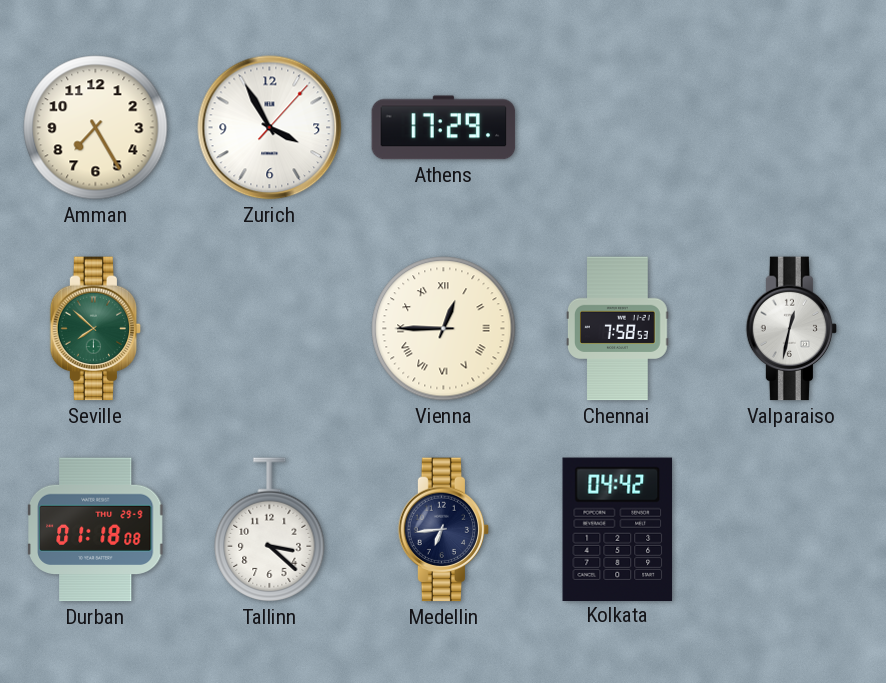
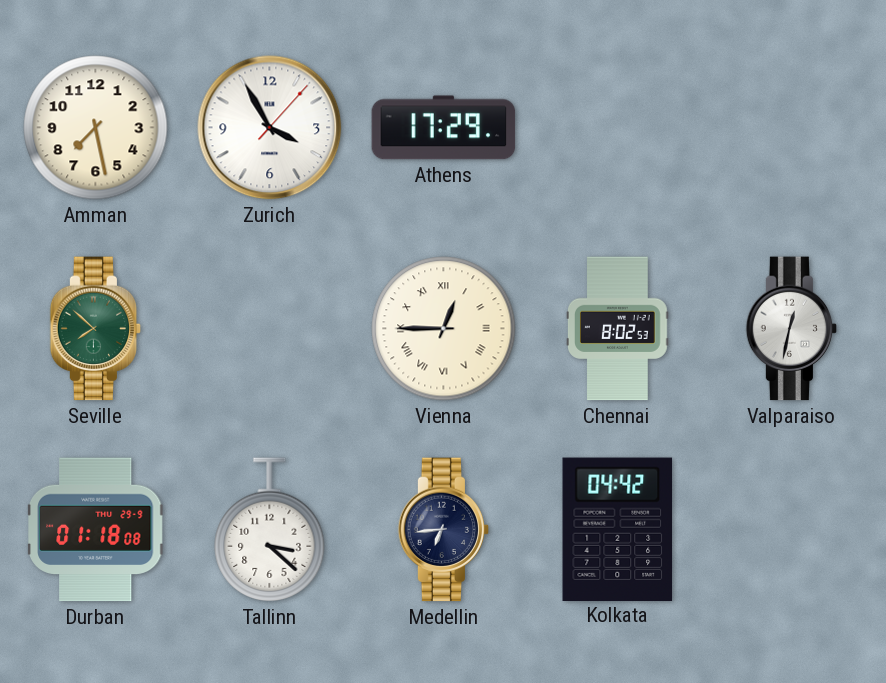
Amman: 7:25 -> 7:28 (96, 128)
Chennai: 7:58 -> 8:02 (618, 329)
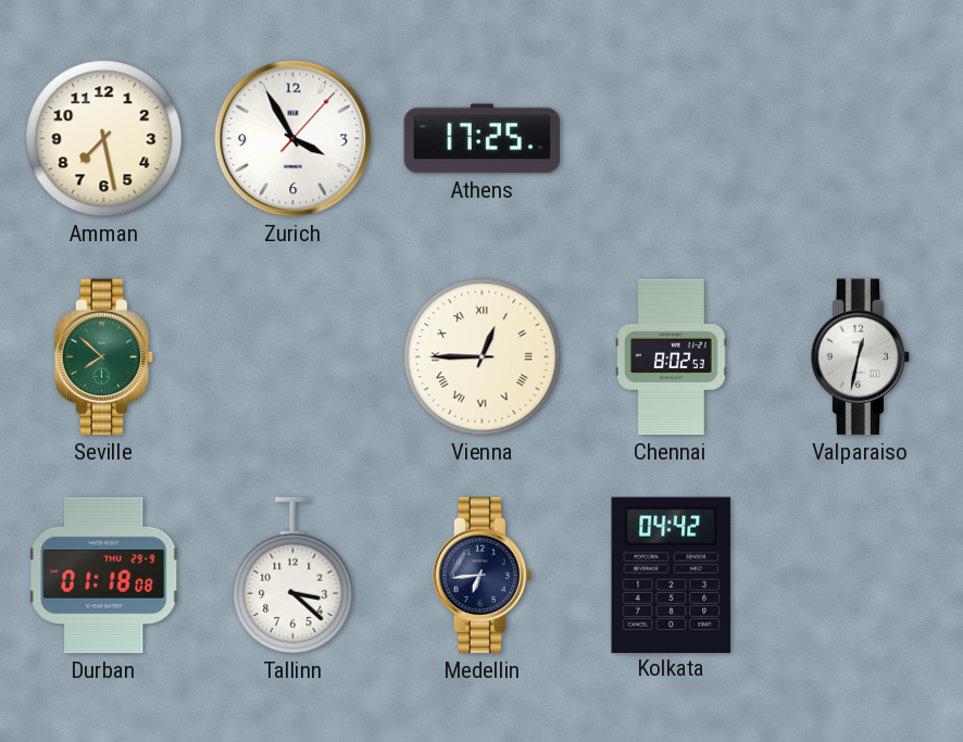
Athens: 17:29 -> 17:25 (483, 139)
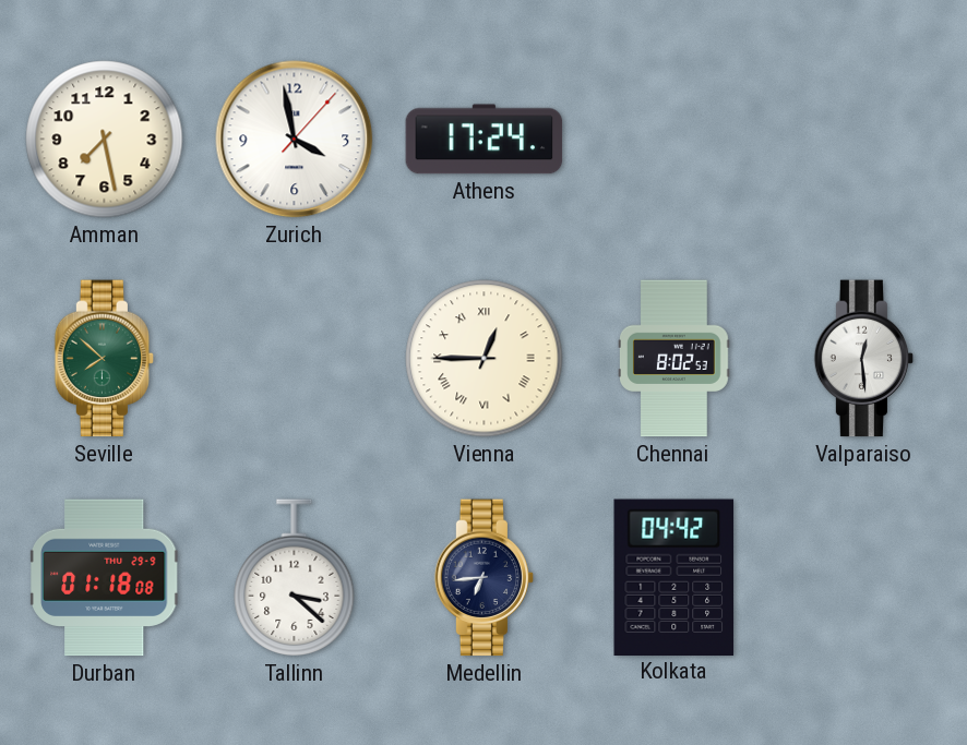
Zurich: 3:55 -> 3:58 (295, 140)
Athens: 17:25 -> 17:24 (485, 140)
Valparaiso: 12:32 -> 12:29 (864, 359)
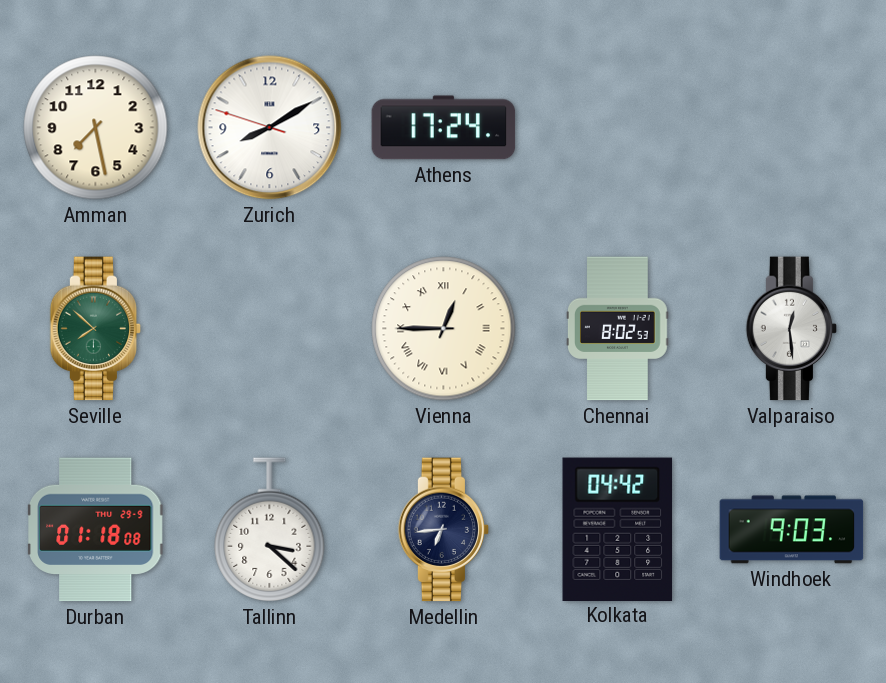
Zurich: 3:58 -> 8:09 (270, 128)
Windhoek: none -> 9:03 (792, 530)
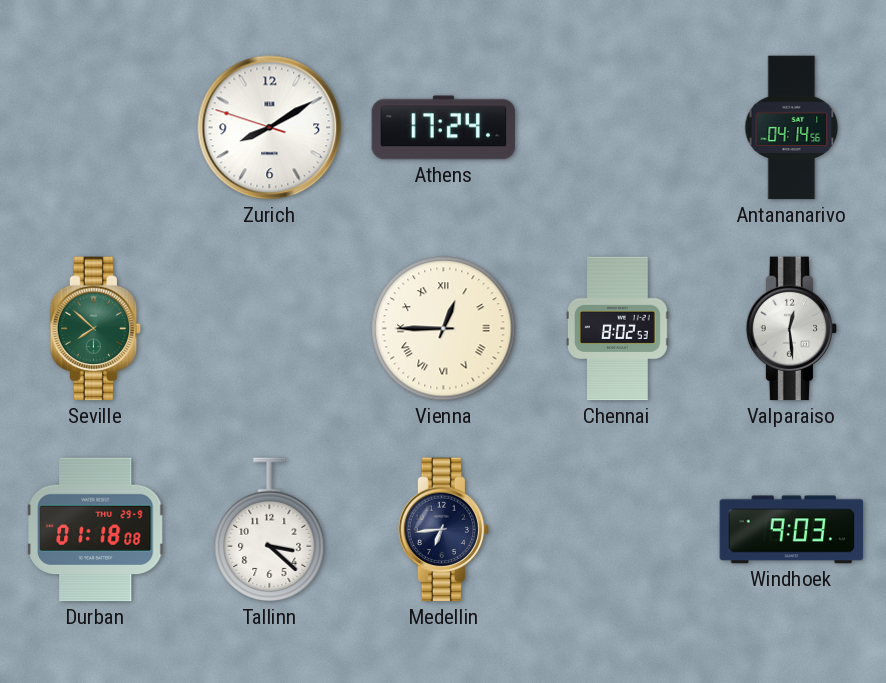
Amman: 7:28 -> none (96, 128)
Antananarivo: none -> 04:14 (792, 128)
Kolkata: 04:42 -> none (618, 529)
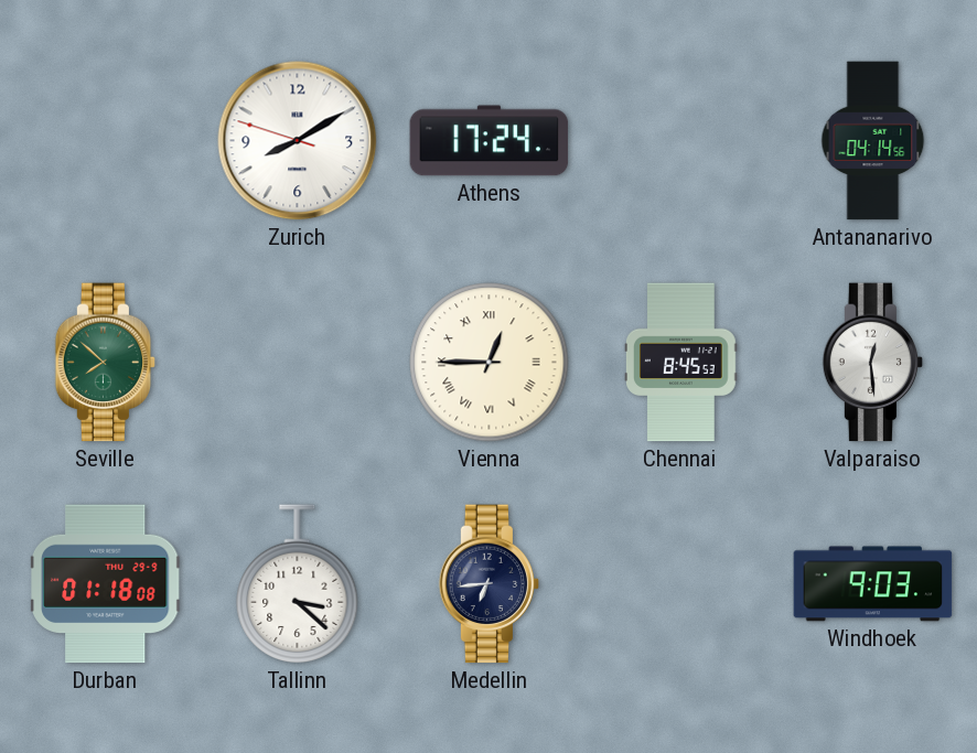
Chennai: 8:02 -> 8:45 (681, 363)
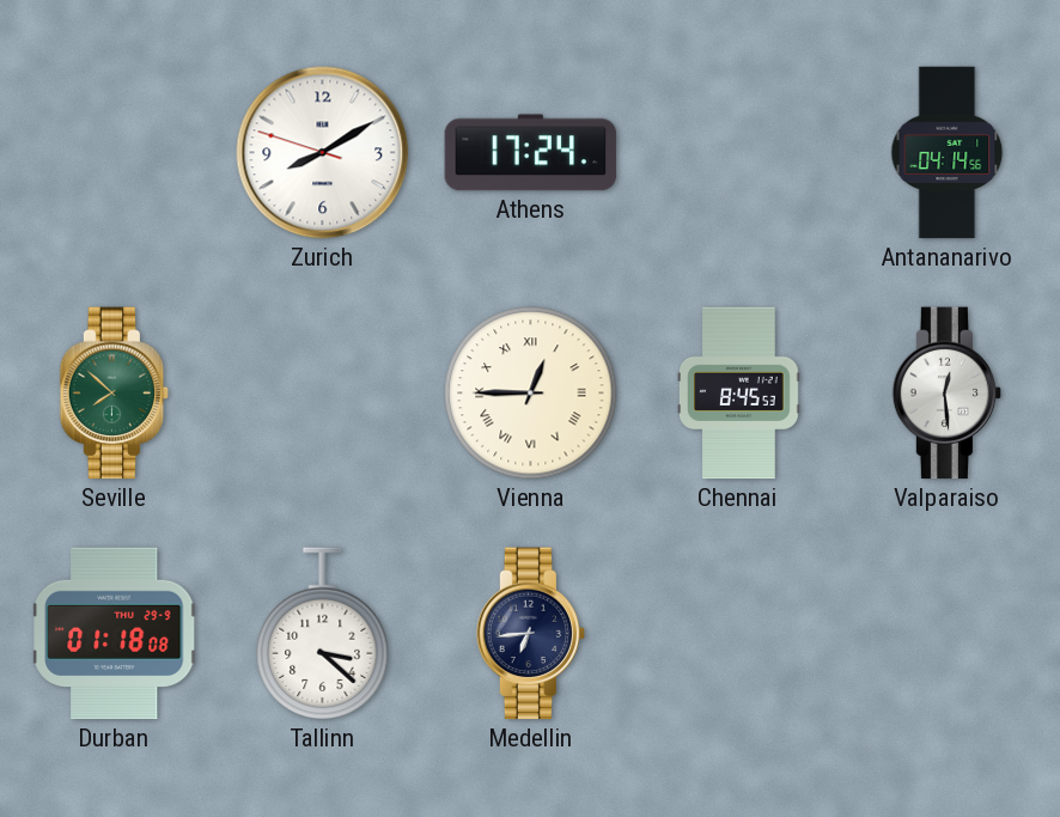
Windhoek: 9:03 -> none (873, 584)
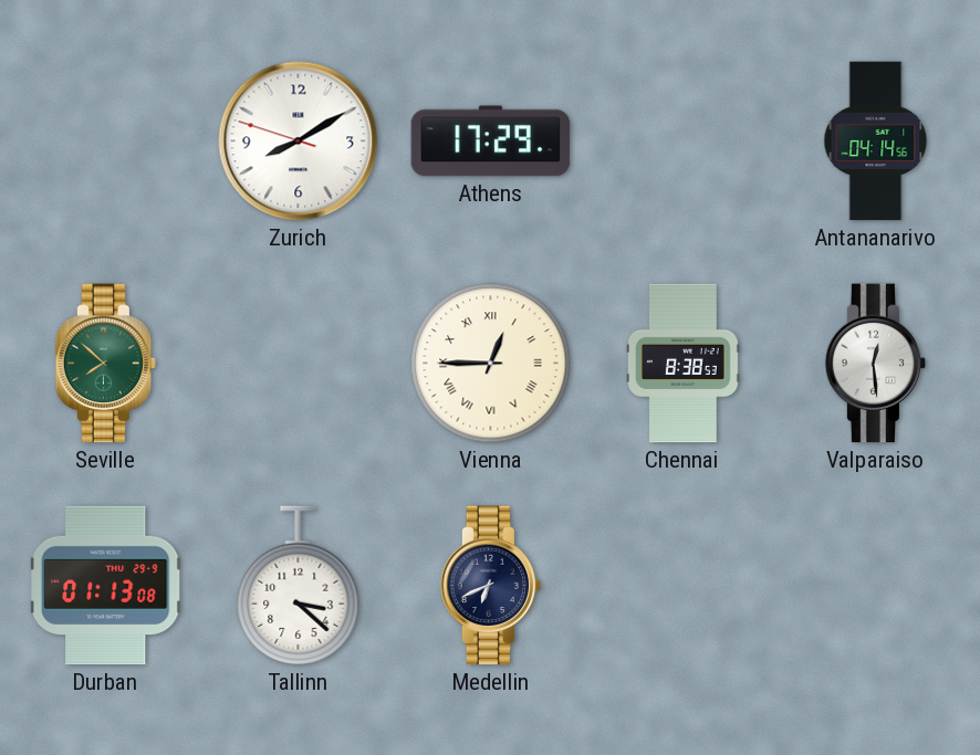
Athens: 17:24 -> 17:29 (491, 141)
Chennai: 8:45 -> 8:38 (684, 364)
Durban: 01:18 -> 01:13 (107, 586)
Medellin: 6:44 -> 6:41 (491, 586)
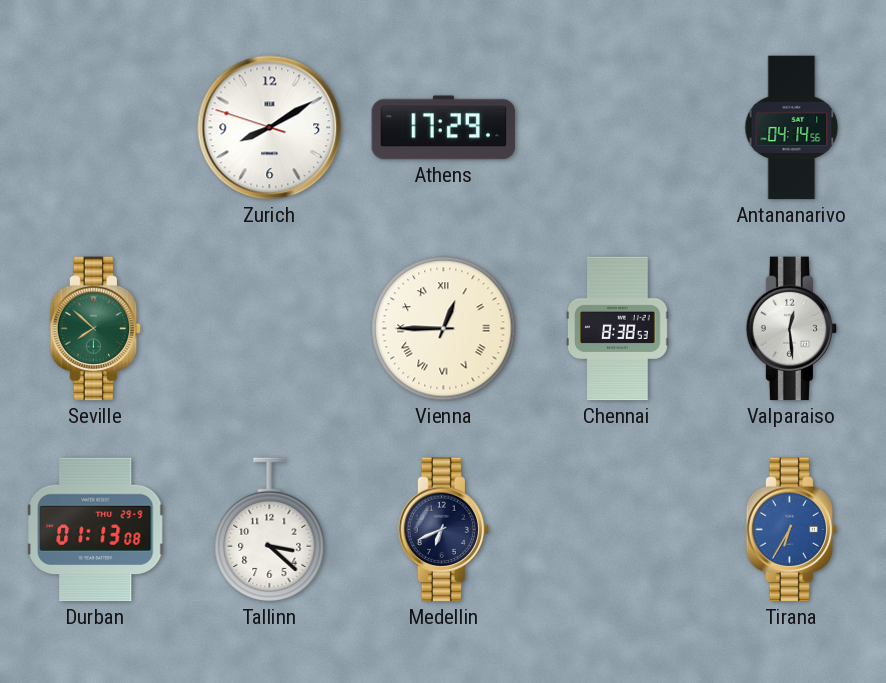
Tirana: none -> 6:35 (792, 530)
